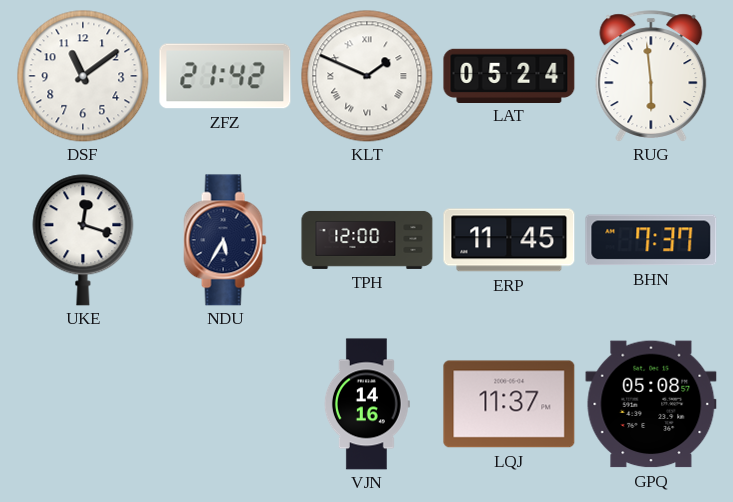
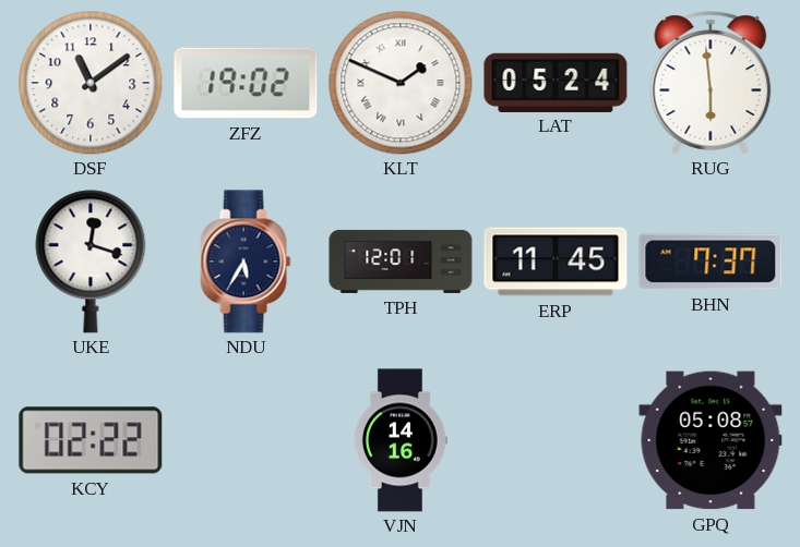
ZFZ: 21:42 -> 19:02 (246, 83)
TPH: 12:00 -> 12:01 (401, 262)
KCY: none -> 02:22 (91, 440)
LQJ: 11:37 -> none (509, 404)
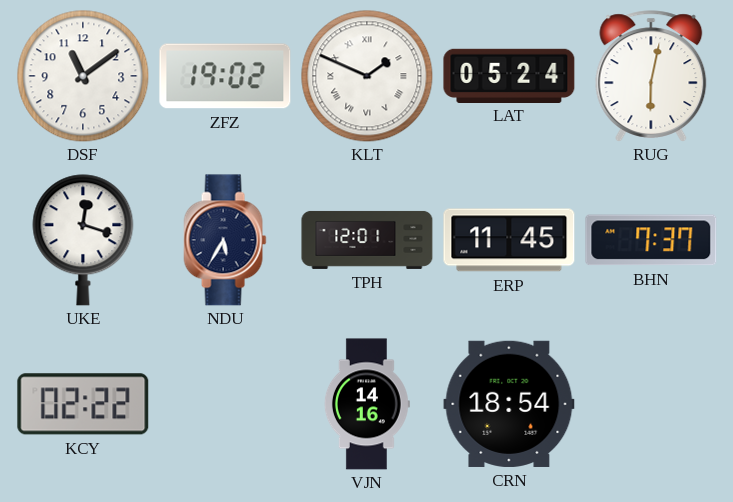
RUG: 5:59 -> 6:02 (651, 76)
CRN: none -> 18:54 (509, 404)
GPQ: 05:08 -> none (711, 440)
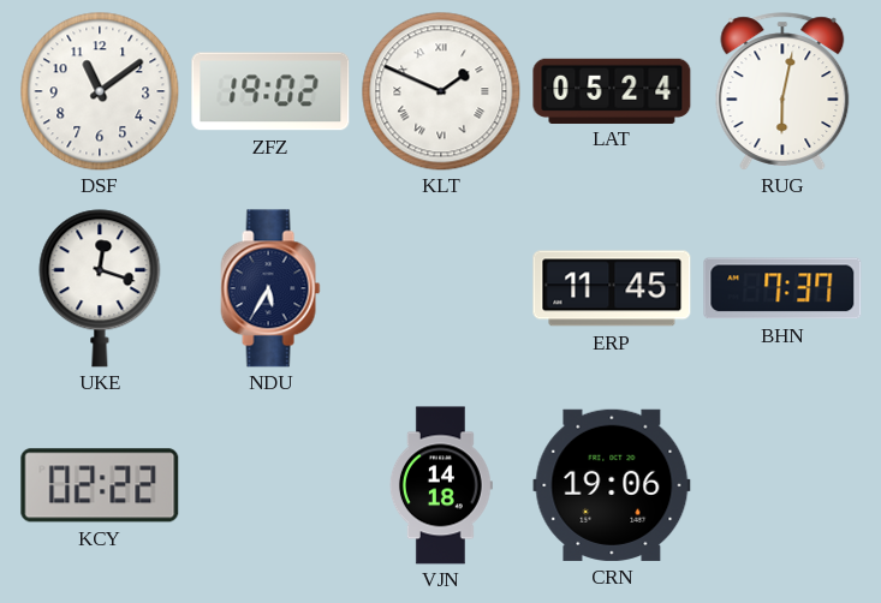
TPH: 12:01 -> none (367, 240)
VJN: 14:16 -> 14:18 (441, 485)
CRN: 18:54 -> 19:06 (612, 485)
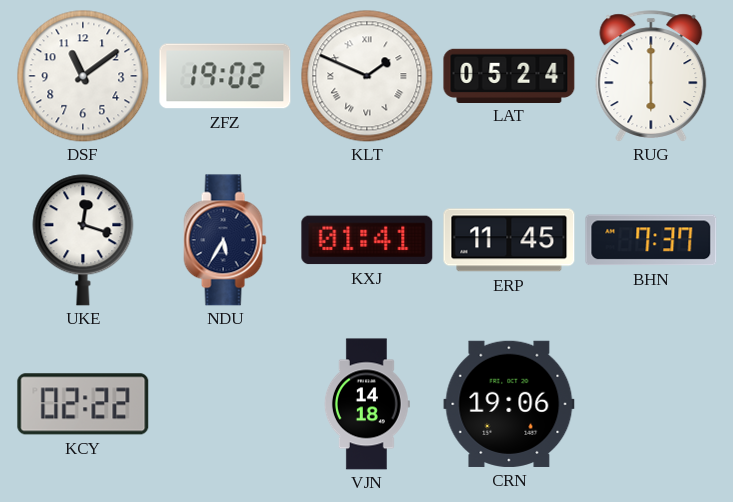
RUG: 6:02 -> 6:00 (651, 76)
KXJ: none -> 01:41 (367, 240)
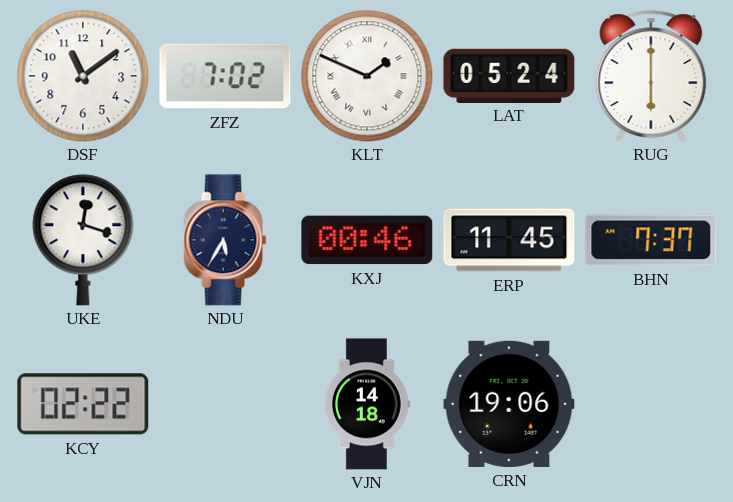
ZFZ: 19:02 -> 7:02 (225, 76)
KXJ: 01:41 -> 00:46 (367, 240)
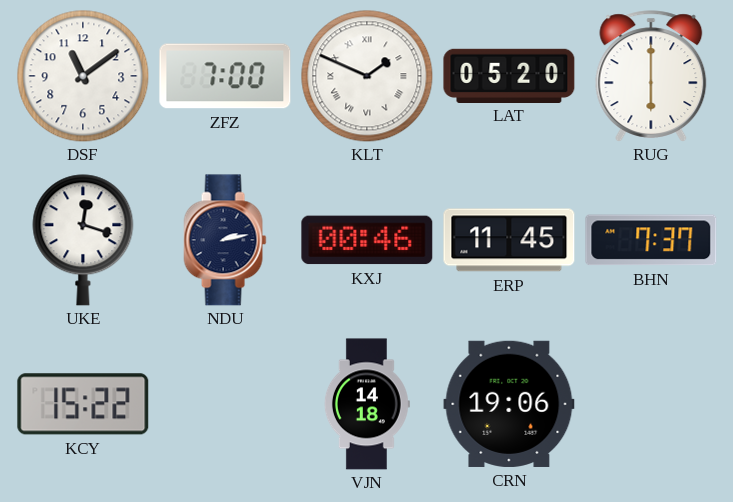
ZFZ: 7:02 -> 7:00 (225, 76)
LAT: 05:24 -> 05:20 (509, 75)
NDU: 5:35 -> 2:13 (225, 240)
KCY: 02:22 -> 15:22 (83, 404)
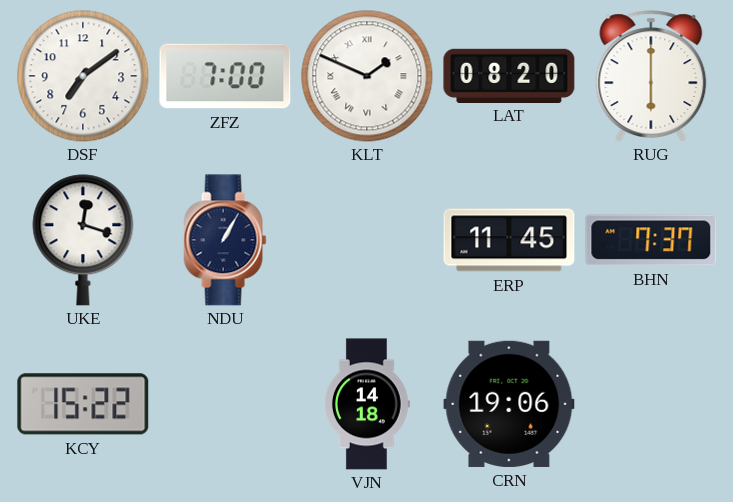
DSF: 11:09 -> 7:09 (83, 76)
LAT: 05:20 -> 08:20 (509, 75)
NDU: 2:13 -> 1:05 (225, 240)
KXJ: 00:46 -> none (367, 240)
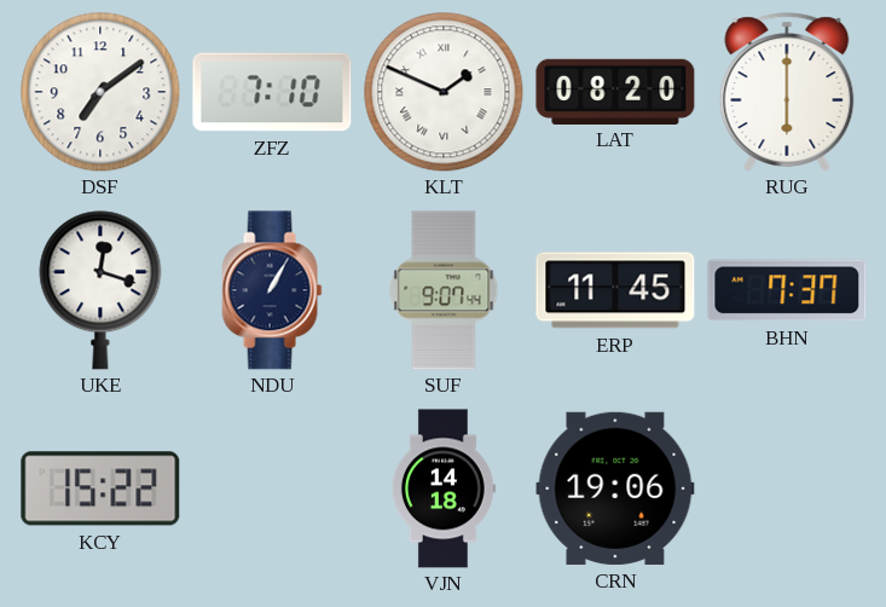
ZFZ: 7:00 -> 7:10 (272, 92)
SUF: none -> 9:07 (444, 290)
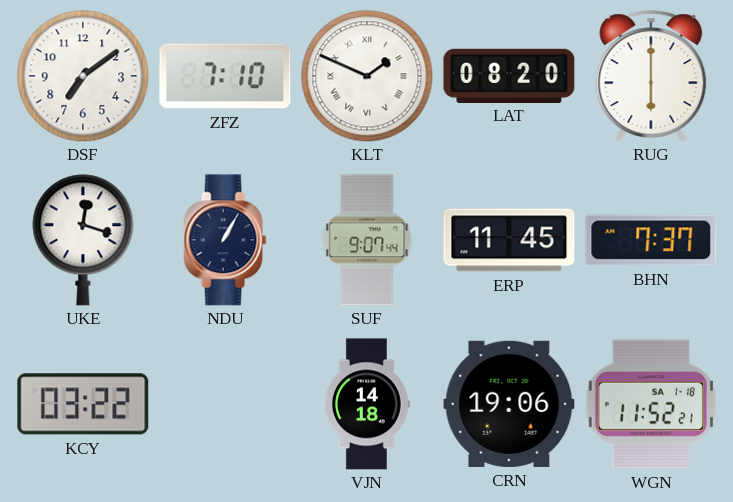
KCY: 15:22 -> 03:22 (83, 404)
WGN: none -> 11:52 (651, 404)
